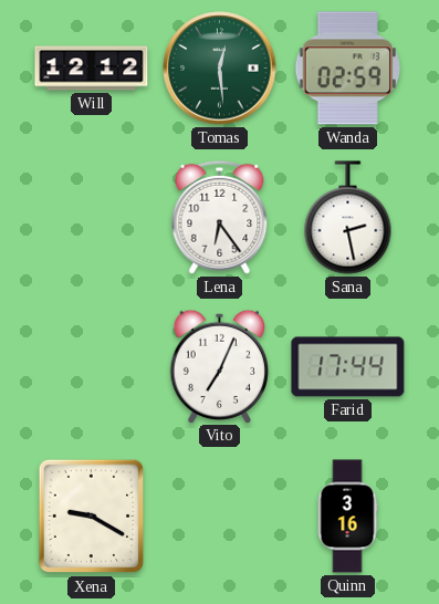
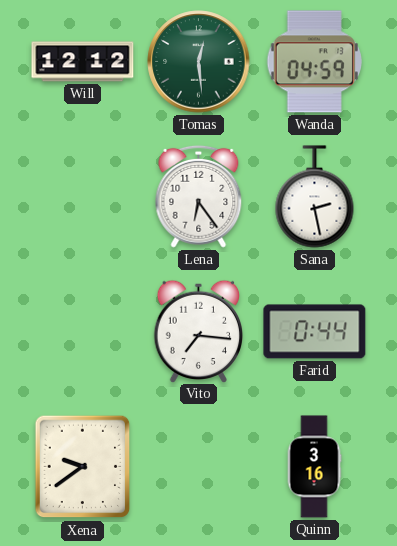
Wanda: 02:59 -> 04:59 (314, 62)
Vito: 7:04 -> 7:16 (198, 331)
Farid: 17:44 -> 0:44 (315, 332)
Xena: 9:20 -> 9:39 (83, 467)
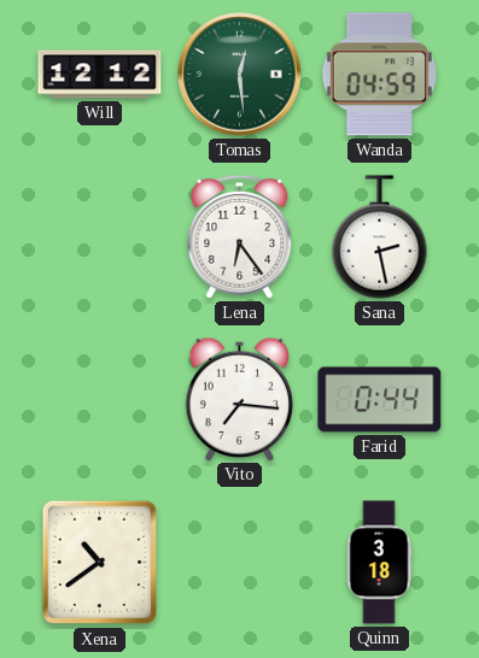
Xena: 9:39 -> 10:39 (100, 563)
Quinn: 3:16 -> 3:18 (379, 563)
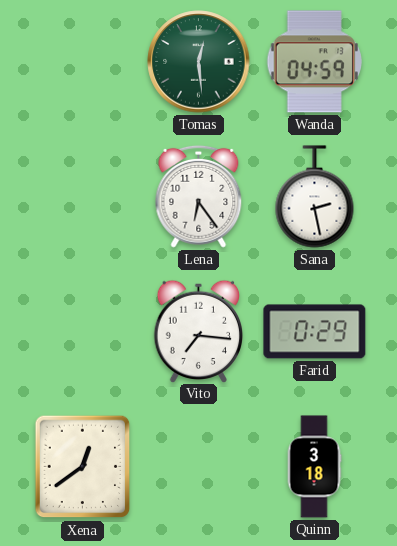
Will: 12:12 -> none (100, 75)
Farid: 0:44 -> 0:29 (315, 332)
Xena: 10:39 -> 12:39 (83, 467)
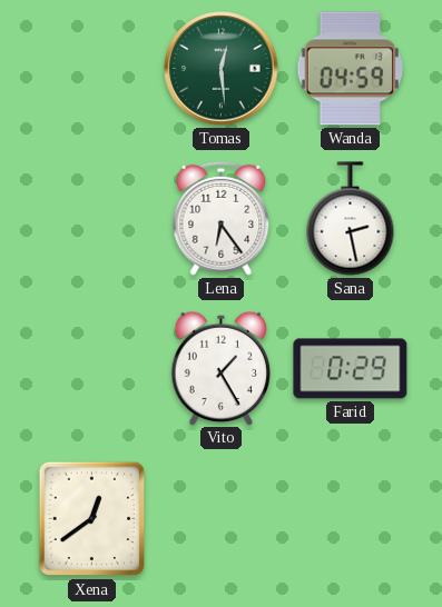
Vito: 7:16 -> 1:25 (220, 368)
Quinn: 3:18 -> none (314, 467)
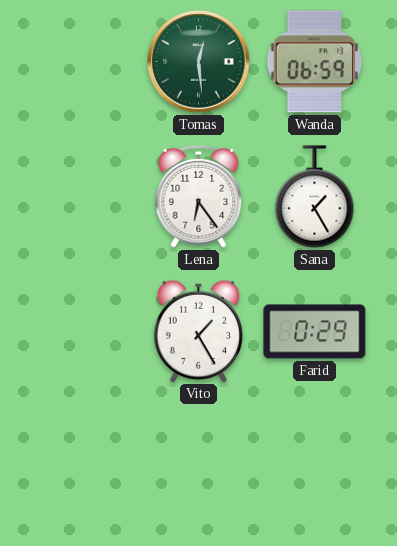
Wanda: 04:59 -> 06:59 (314, 62)
Sana: 2:28 -> 1:25 (315, 197)
Xena: 12:39 -> none (92, 519)
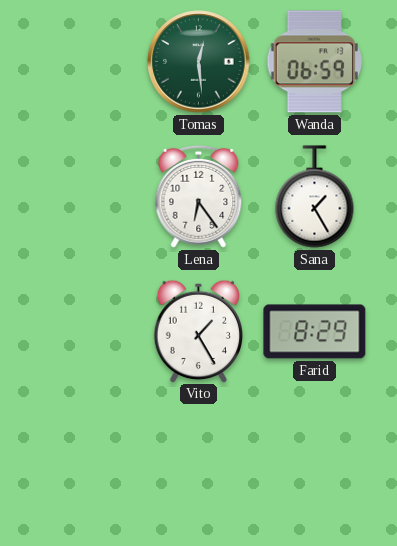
Farid: 0:29 -> 8:29 (315, 332)
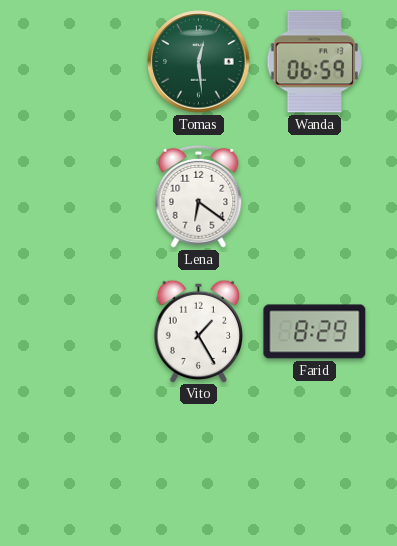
Lena: 6:24 -> 6:21 (199, 196)
Sana: 1:25 -> none (315, 197)
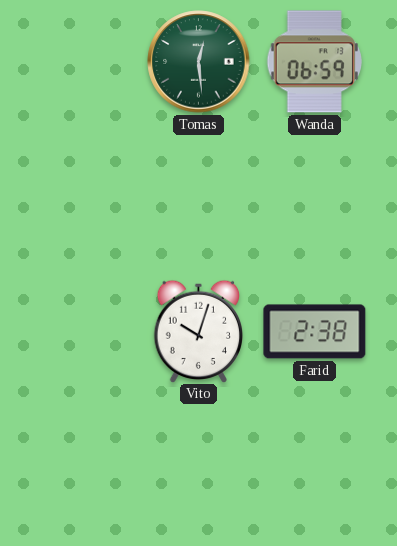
Lena: 6:21 -> none (199, 196)
Vito: 1:25 -> 10:03 (198, 331)
Farid: 8:29 -> 2:38 (315, 332)
